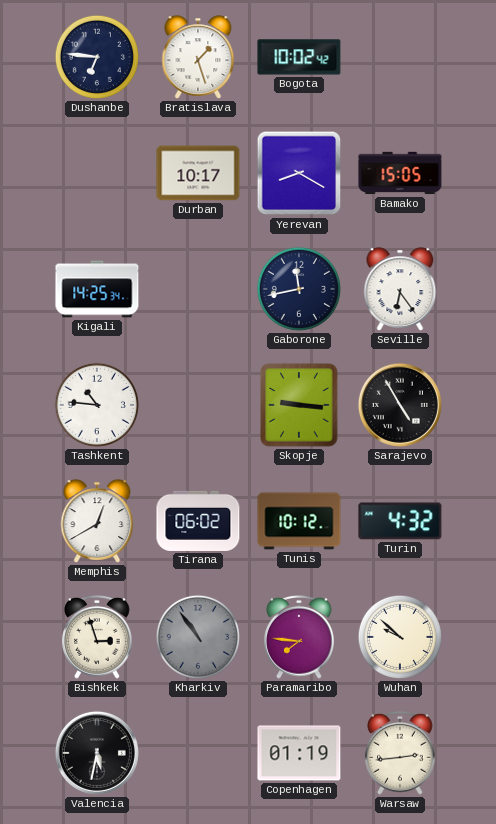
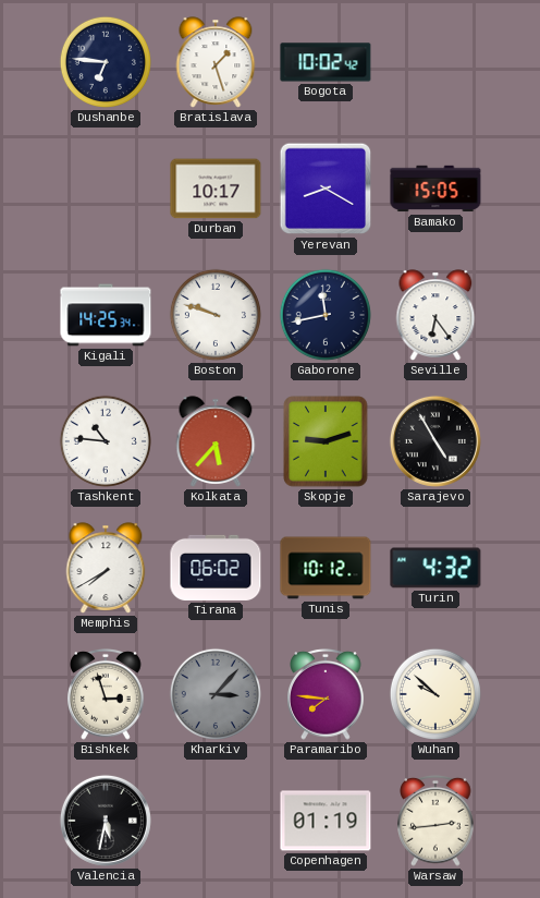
Boston: none -> 9:48 (216, 315)
Kolkata: none -> 5:37 (216, 441)
Skopje: 9:16 -> 9:12 (326, 441)
Memphis: 12:40 -> 7:40 (106, 568)
Kharkiv: 10:54 -> 3:07 (216, 694)
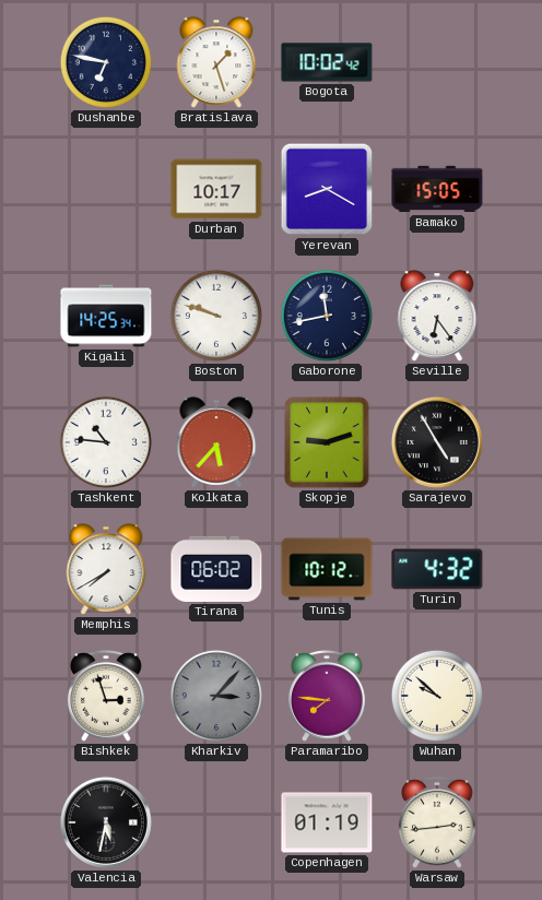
Dushanbe: 6:46 -> 6:47 (106, 62)
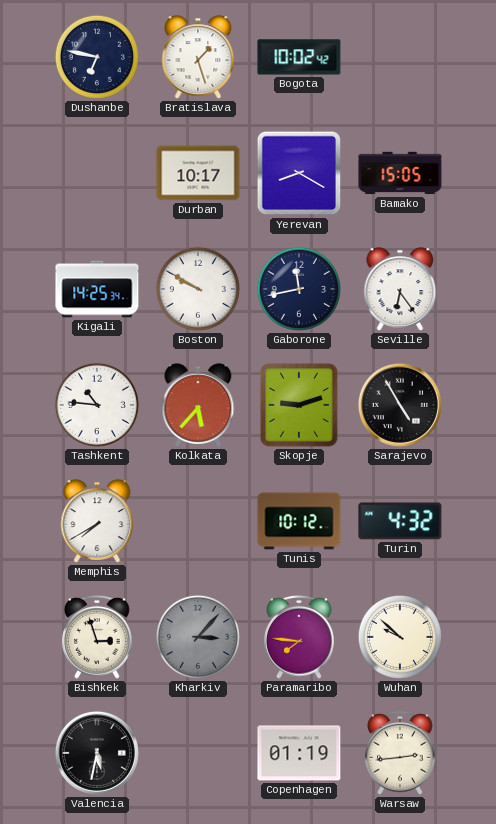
Boston: 9:48 -> 9:50 (198, 289)
Tirana: 06:02 -> none (216, 569)
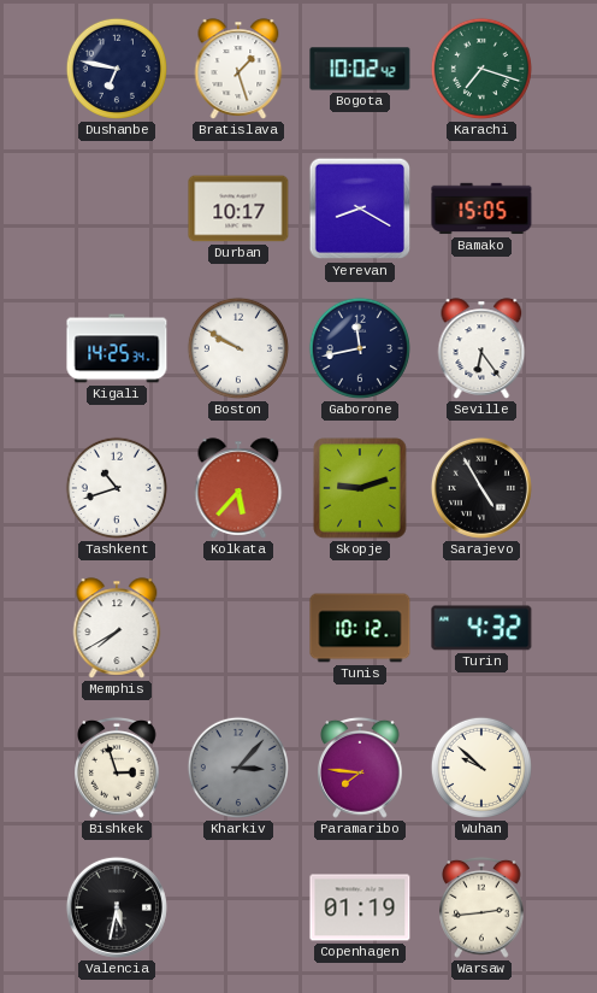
Karachi: none -> 7:18 (481, 69)
Tashkent: 10:46 -> 10:42 (117, 488)
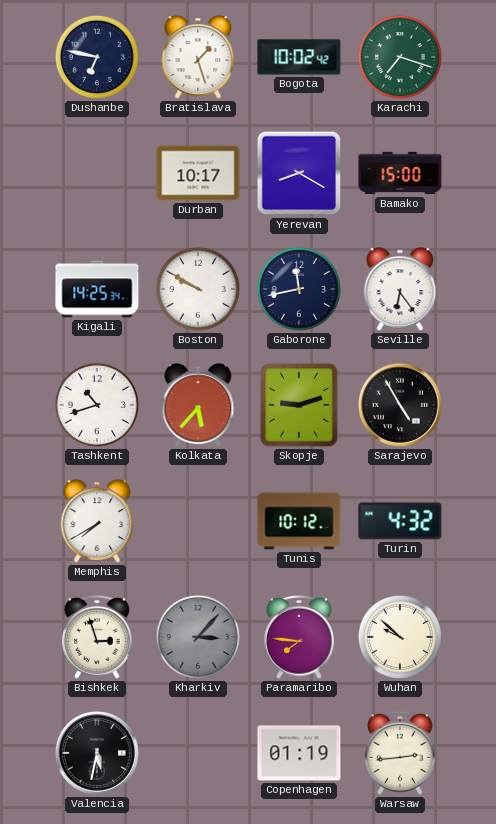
Bamako: 15:05 -> 15:00 (400, 173)
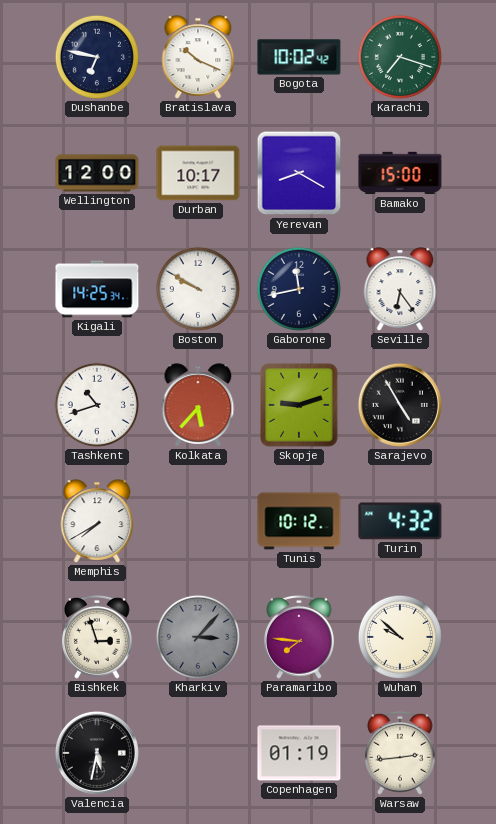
Bratislava: 1:27 -> 10:19 (198, 57)
Wellington: none -> 12:00 (97, 173)
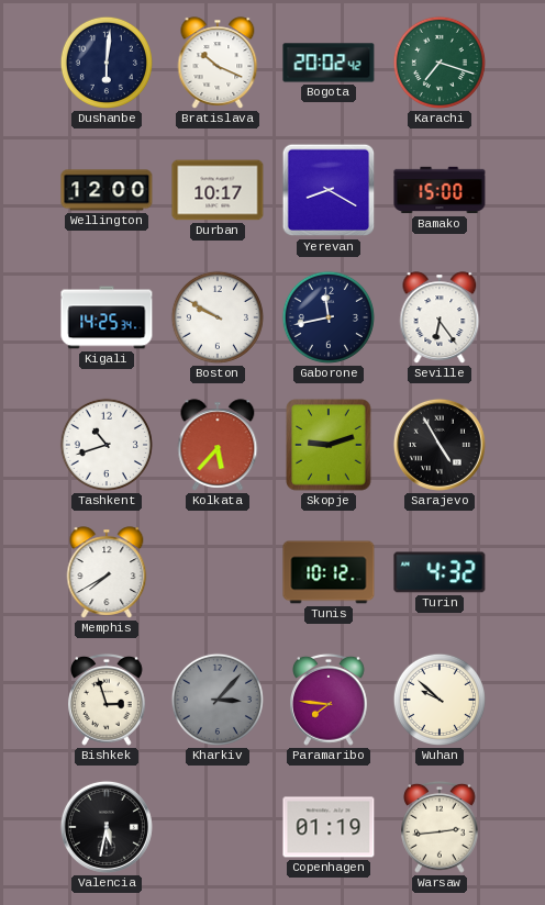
Dushanbe: 6:47 -> 6:01 (107, 63)
Bogota: 10:02 -> 20:02 (329, 63)
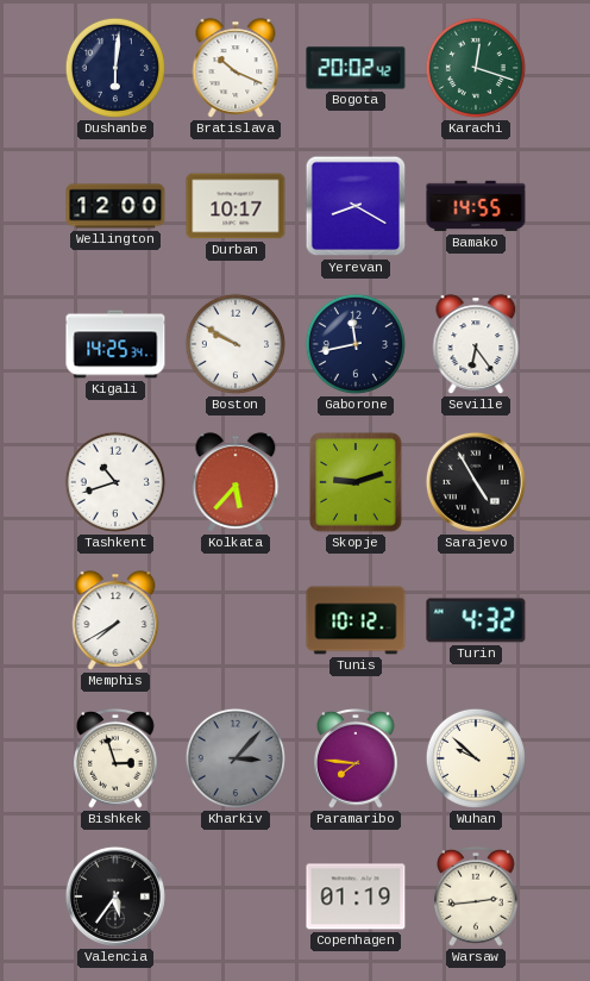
Karachi: 7:18 -> 12:18 (476, 68)
Bamako: 15:00 -> 14:55 (476, 206)
Valencia: 5:32 -> 5:36 (115, 896)
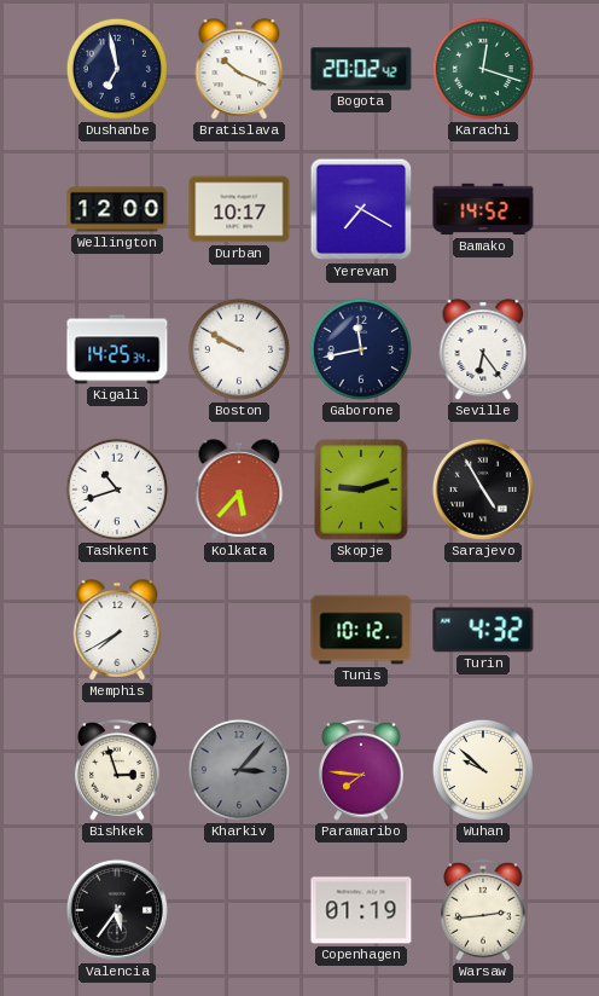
Dushanbe: 6:01 -> 6:58 (117, 69)
Yerevan: 8:20 -> 7:20 (361, 209)
Bamako: 14:55 -> 14:52 (483, 209)
